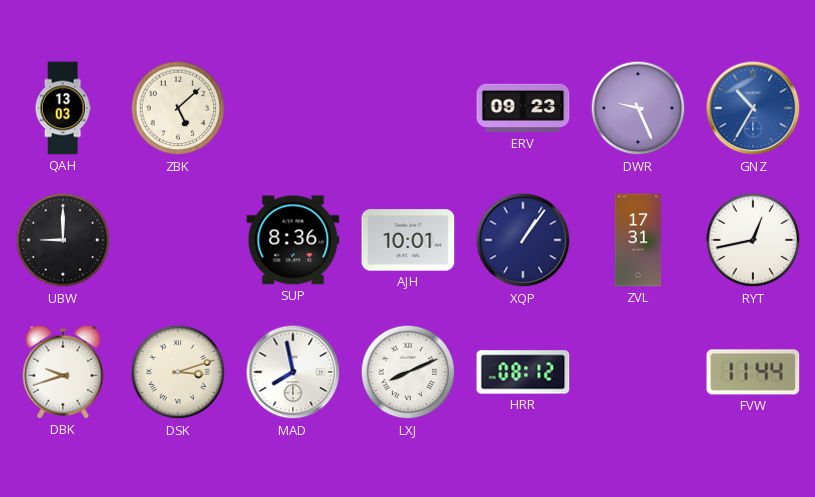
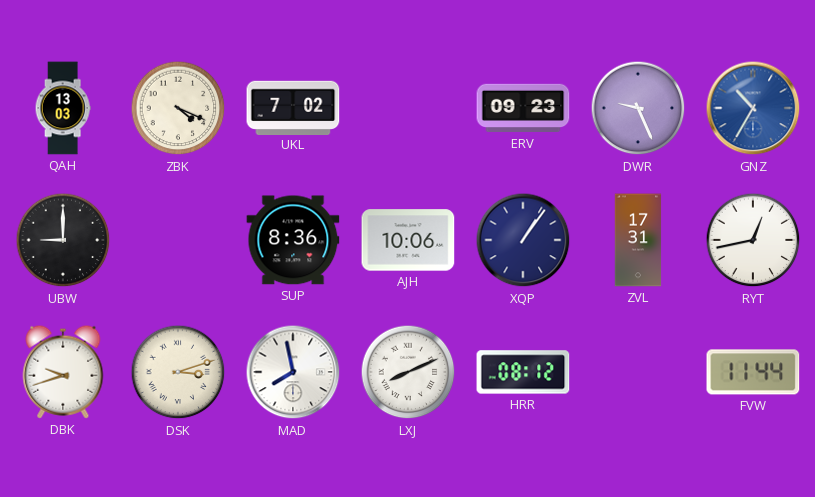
ZBK: 5:08 -> 4:19 (178, 108)
UKL: none -> 7:02 (293, 107)
AJH: 10:01 -> 10:06 (408, 240)
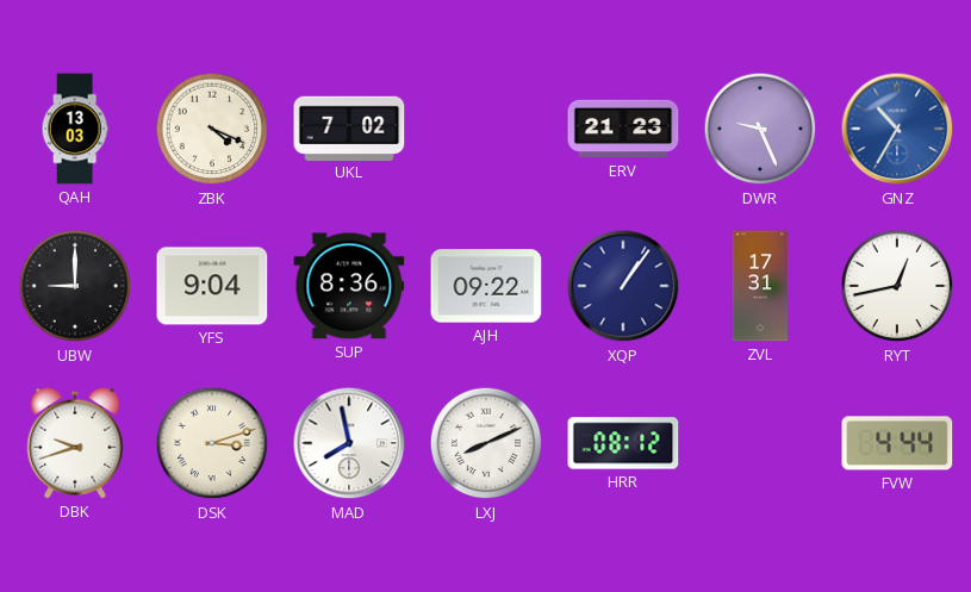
ERV: 09:23 -> 21:23 (623, 129)
YFS: none -> 9:04 (212, 286)
AJH: 10:06 -> 09:22 (486, 286)
FVW: 11:44 -> 4:44 (897, 443)
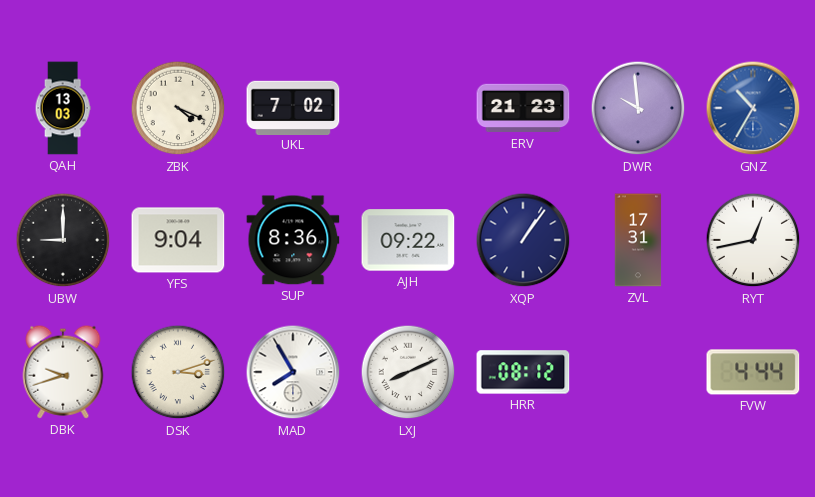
DWR: 9:26 -> 9:59 (638, 108)
MAD: 7:58 -> 7:55 (293, 372)
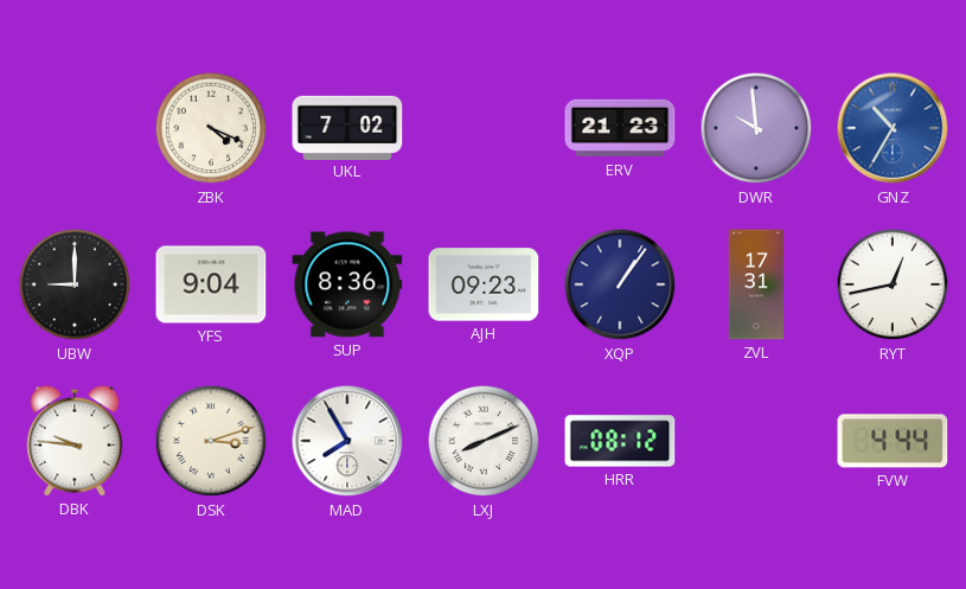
QAH: 13:03 -> none (63, 108)
AJH: 09:22 -> 09:23 (484, 284)
DBK: 9:42 -> 9:46 (75, 441)
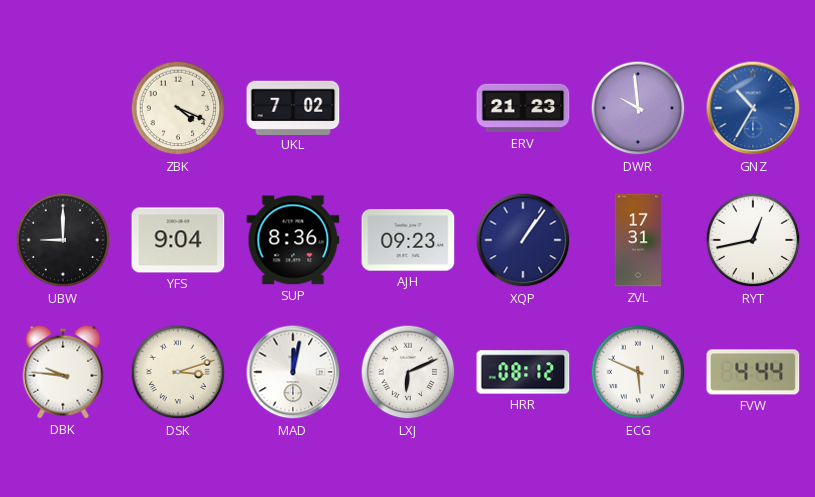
MAD: 7:55 -> 12:02 (293, 372)
LXJ: 8:11 -> 6:11 (408, 372)
ECG: none -> 5:49 (638, 372)
